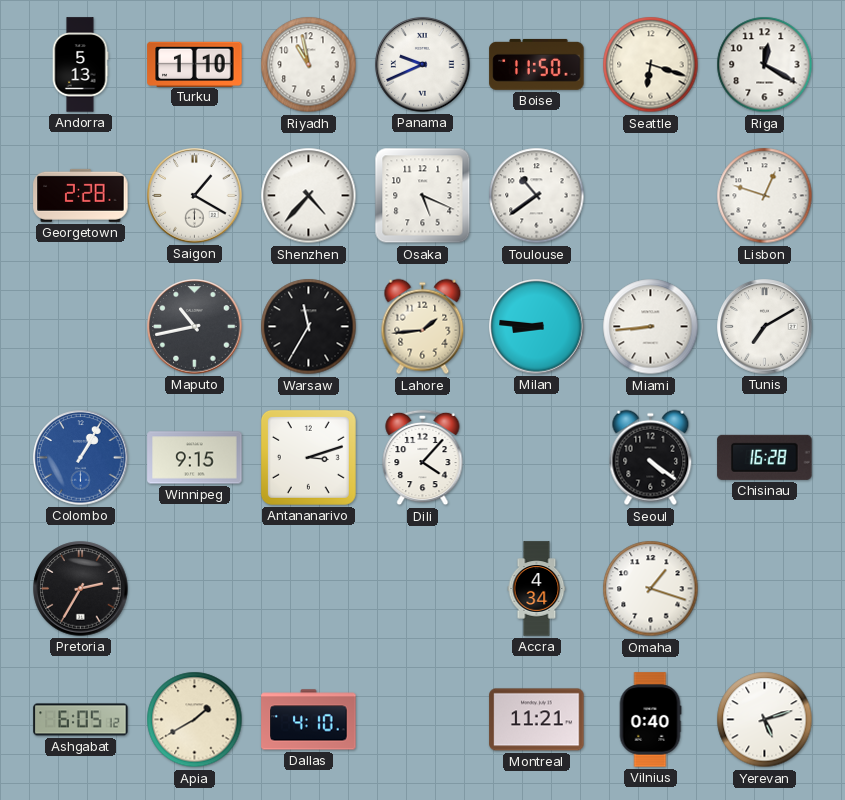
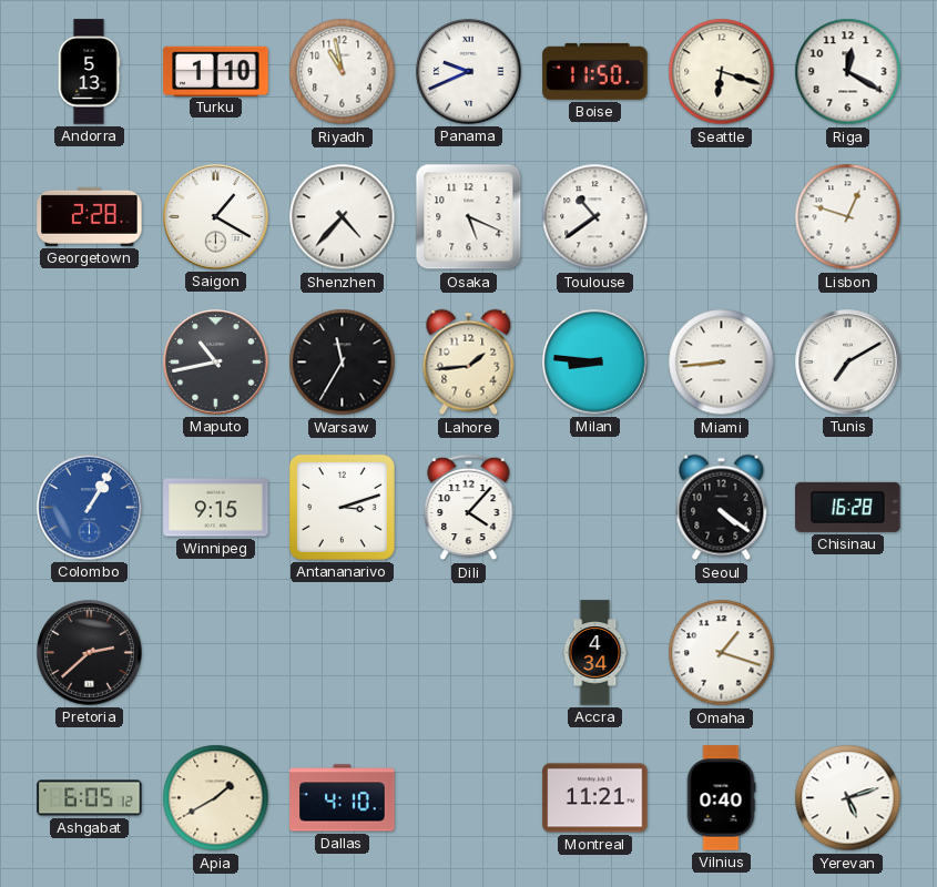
Pretoria: 2:35 -> 2:38 (90, 653)
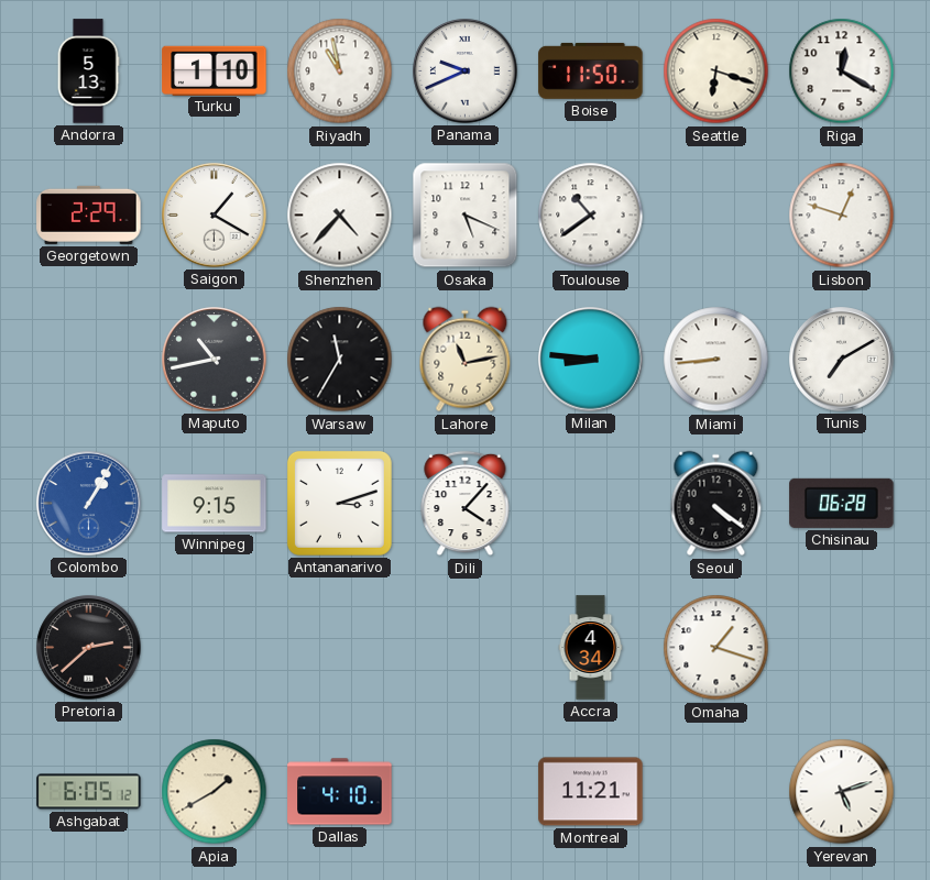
Georgetown: 2:28 -> 2:29 (89, 215)
Lahore: 1:44 -> 11:13 (466, 360)
Chisinau: 16:28 -> 06:28 (842, 503)
Vilnius: 0:40 -> none (721, 798)
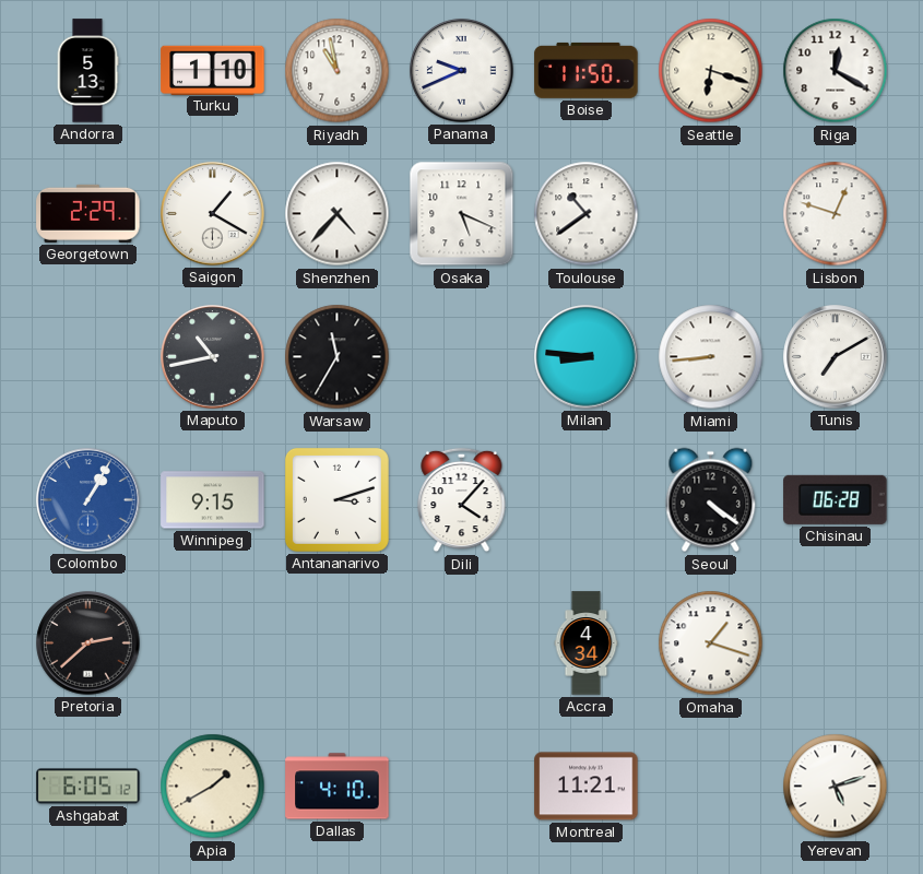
Lahore: 11:13 -> none (466, 360)
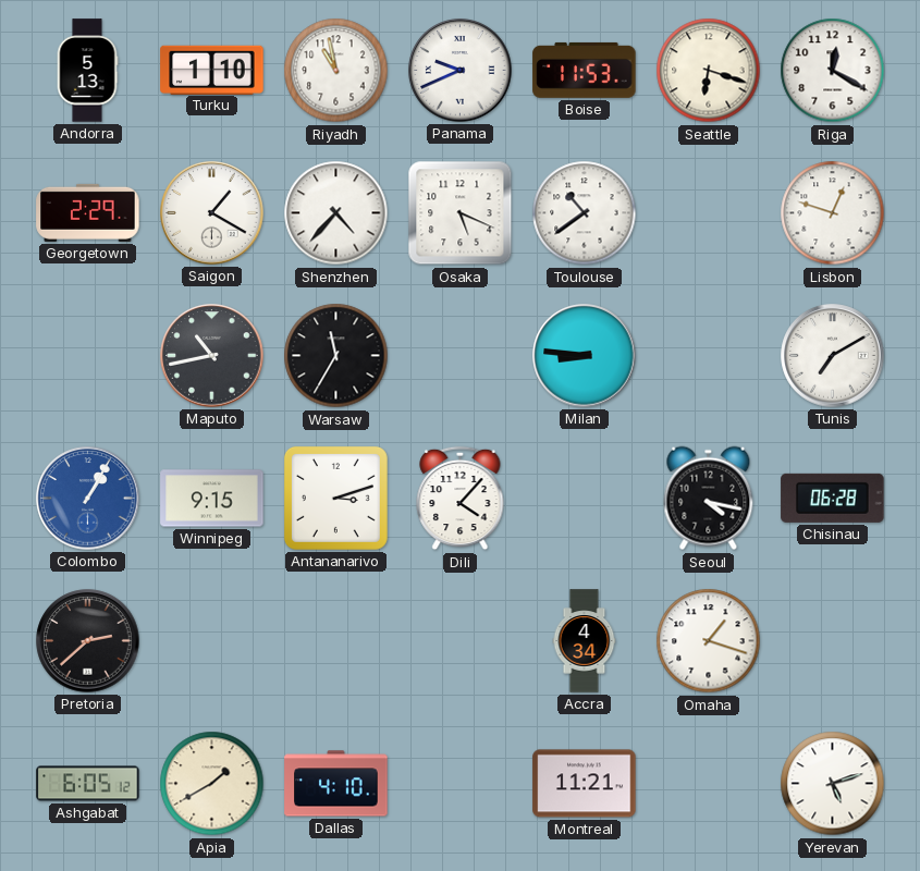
Boise: 11:50 -> 11:53 (585, 70)
Miami: 8:44 -> none (711, 357)
Seoul: 4:21 -> 4:17 (709, 499)
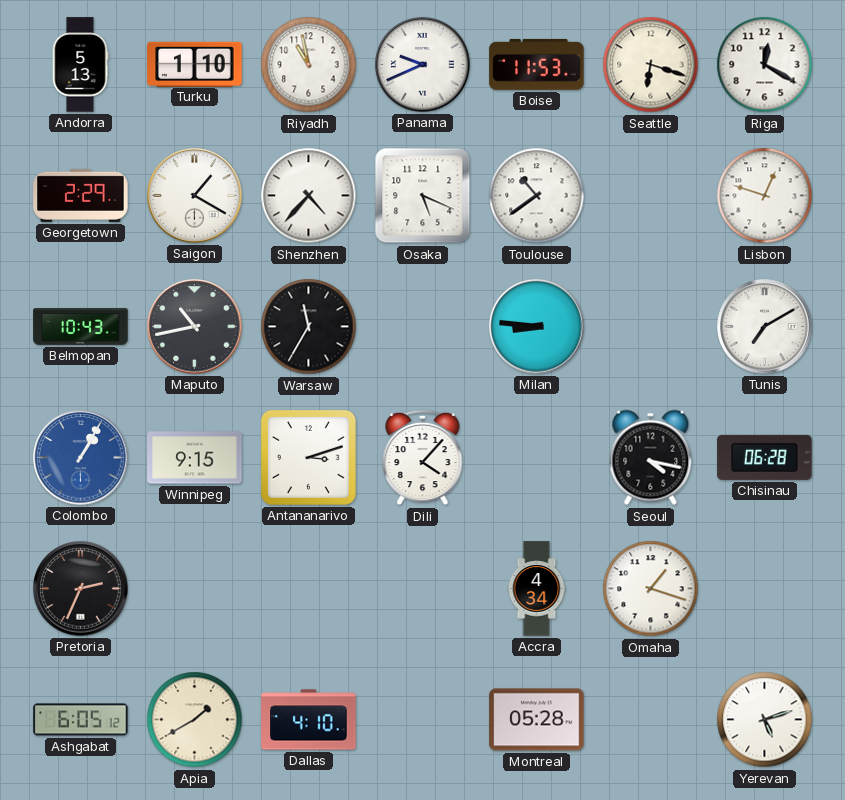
Belmopan: none -> 10:43 (81, 327)
Pretoria: 2:38 -> 2:34 (81, 589)
Montreal: 11:21 -> 05:28 (537, 720)
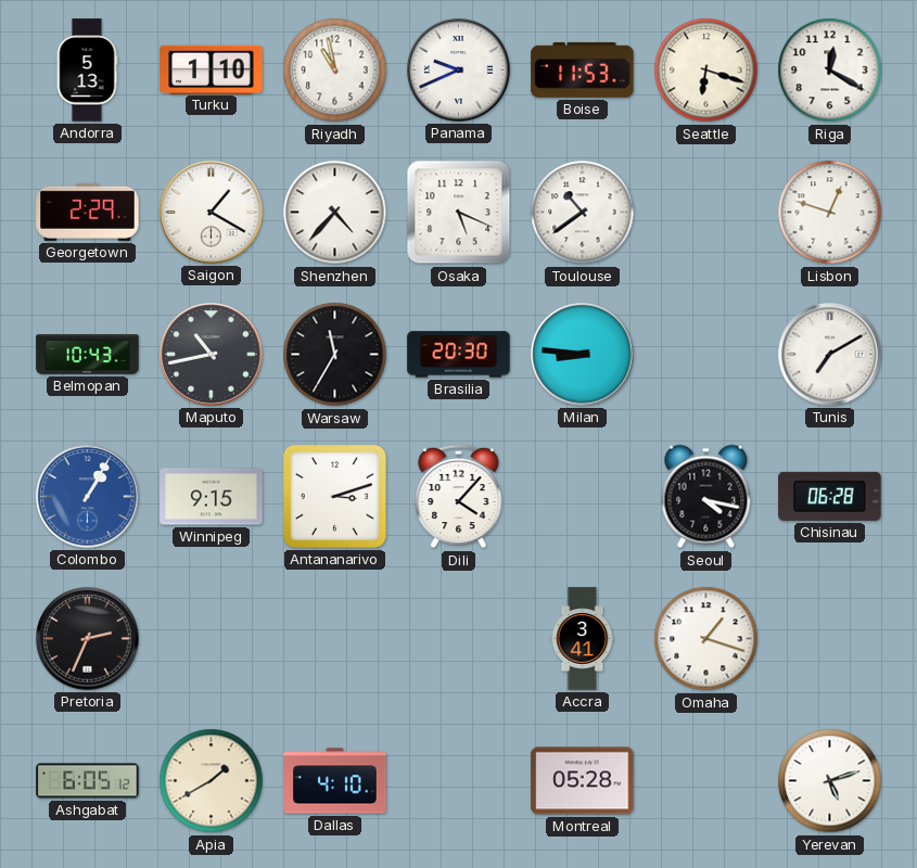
Brasilia: none -> 20:30 (459, 355)
Accra: 4:34 -> 3:41 (583, 639)
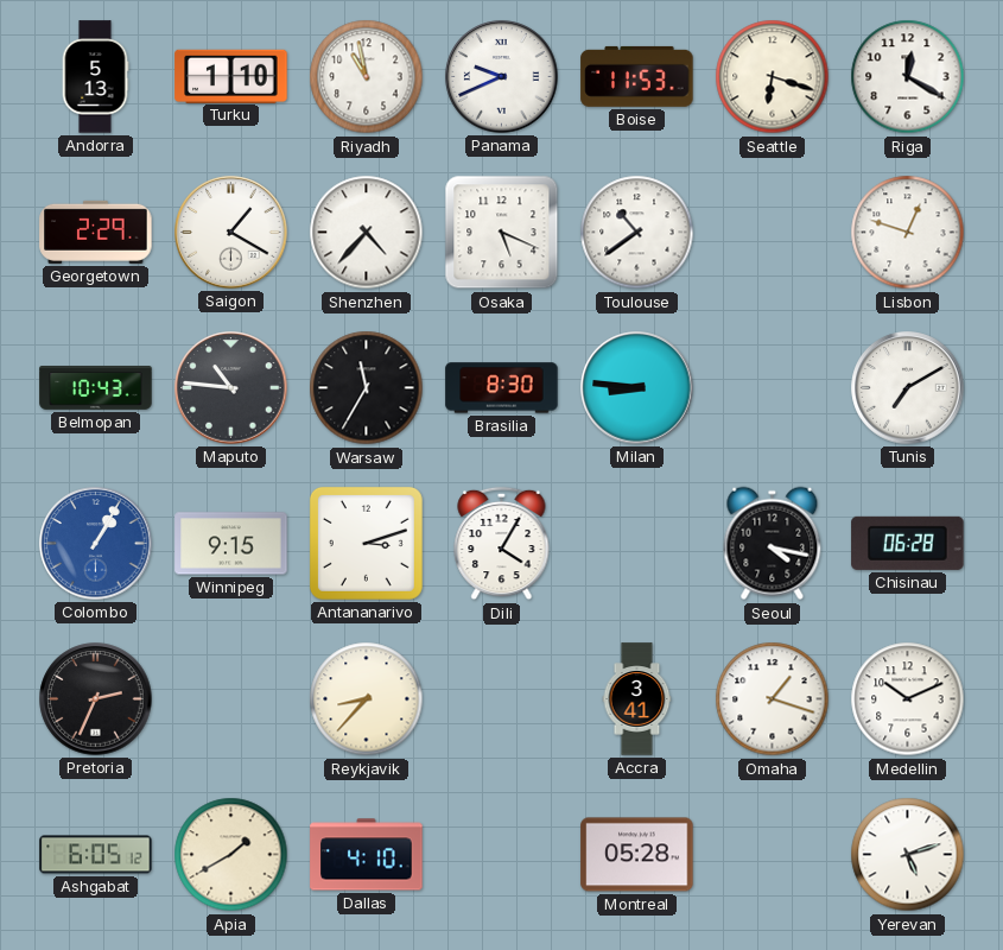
Maputo: 10:43 -> 10:46 (231, 388)
Brasilia: 20:30 -> 8:30 (502, 388)
Dili: 4:07 -> 4:05 (502, 544)
Reykjavik: none -> 8:37 (367, 699)
Medellin: none -> 10:11 (908, 699)
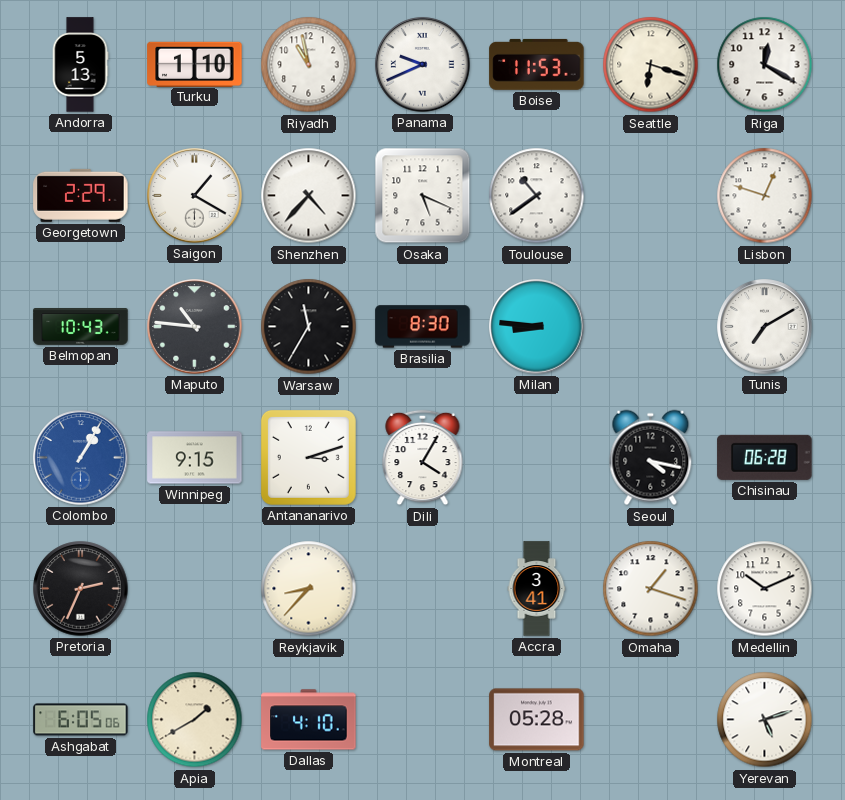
Ashgabat: 6:05:12 -> 6:05:06 (81, 720)
